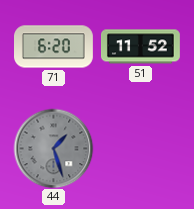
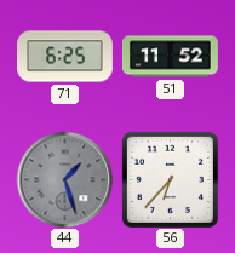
71: 6:20 -> 6:25 (65, 57)
56: none -> 6:37 (170, 179)
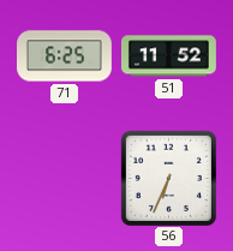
44: 1:27 -> none (64, 179)
56: 6:37 -> 6:34 (168, 178)
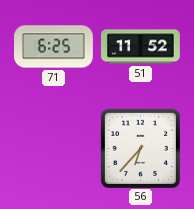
56: 6:34 -> 6:37 (140, 148)
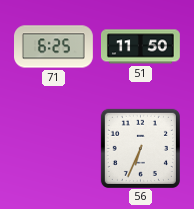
51: 11:52 -> 11:50 (141, 47)
56: 6:37 -> 6:34 (140, 148)
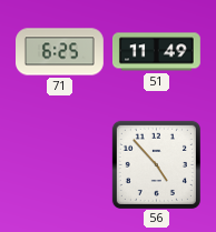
51: 11:50 -> 11:49 (157, 52)
56: 6:34 -> 4:53 (156, 164)
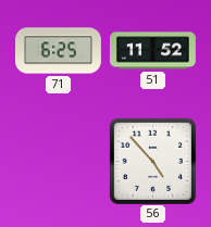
51: 11:49 -> 11:52 (153, 51)
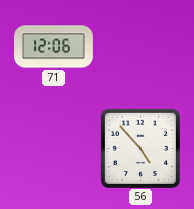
71: 6:25 -> 12:06 (54, 47)
51: 11:52 -> none (153, 51)
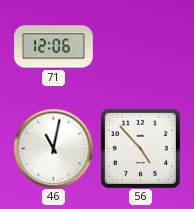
46: none -> 11:02 (53, 148)
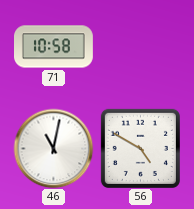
71: 12:06 -> 10:58 (54, 47)
56: 4:53 -> 4:50 (140, 148)
